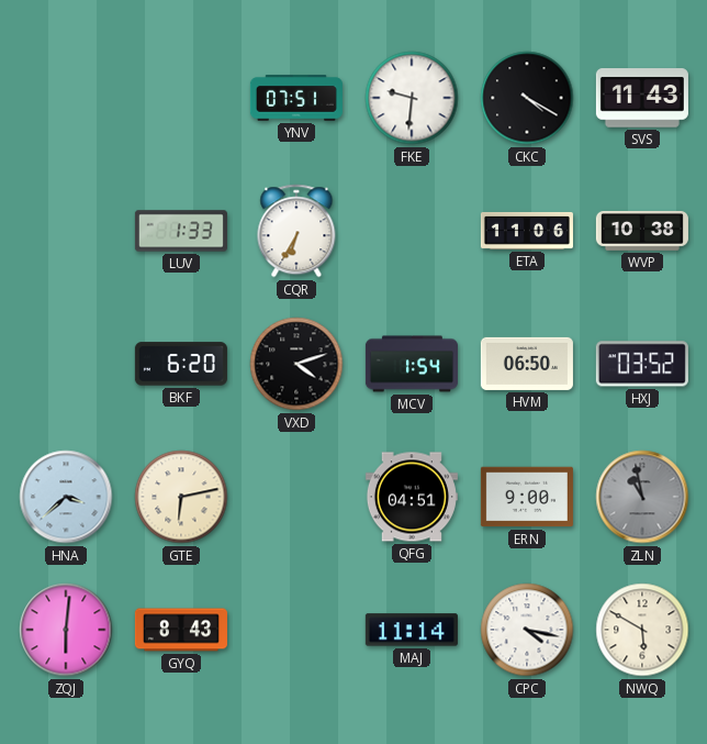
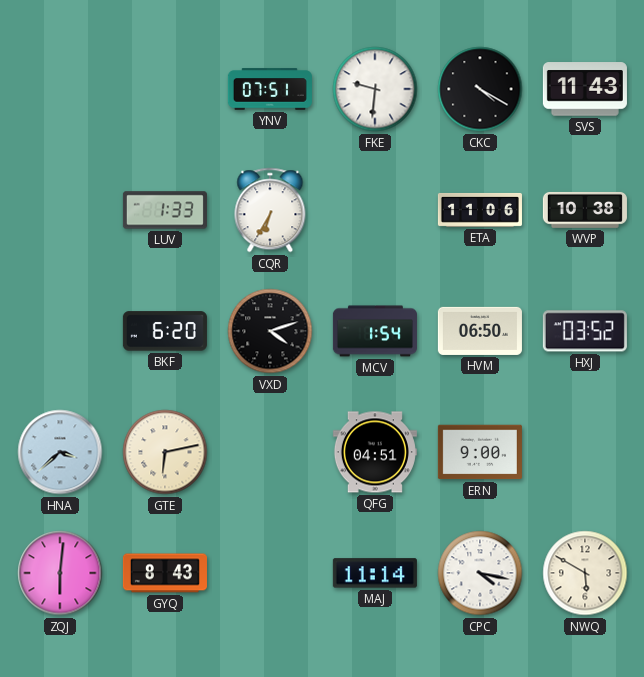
ZLN: 10:58 -> none (642, 497)
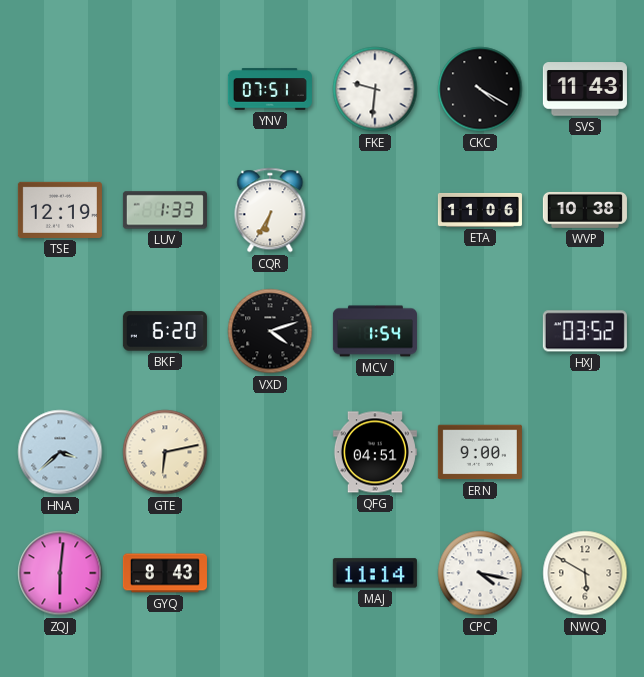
TSE: none -> 12:19 (60, 210)
HVM: 06:50 -> none (480, 331)
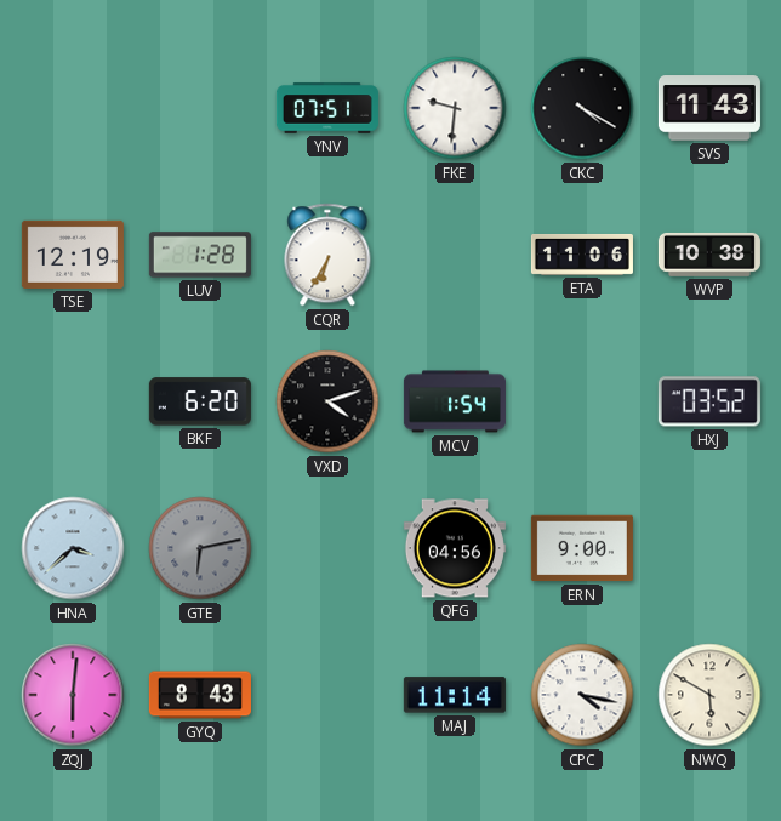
LUV: 1:33 -> 1:28 (200, 255)
GTE dial: cream -> grey (200, 548)
QFG: 04:51 -> 04:56 (455, 548)
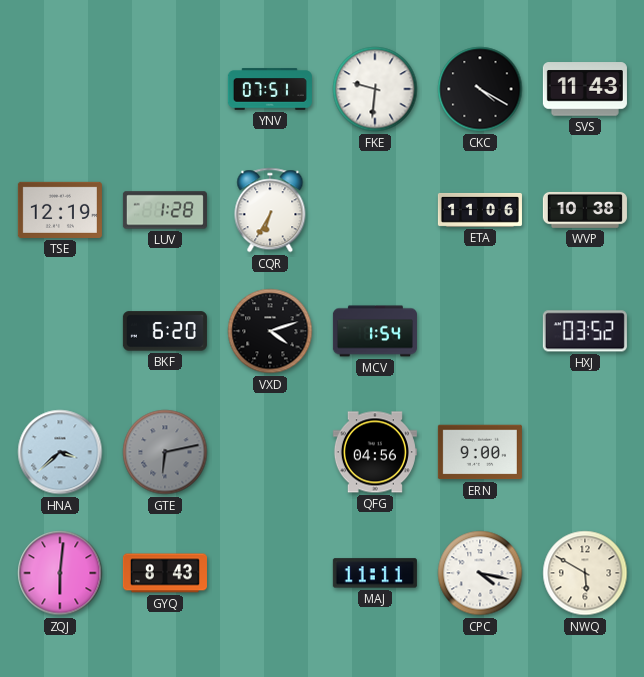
MAJ: 11:14 -> 11:11 (375, 573)
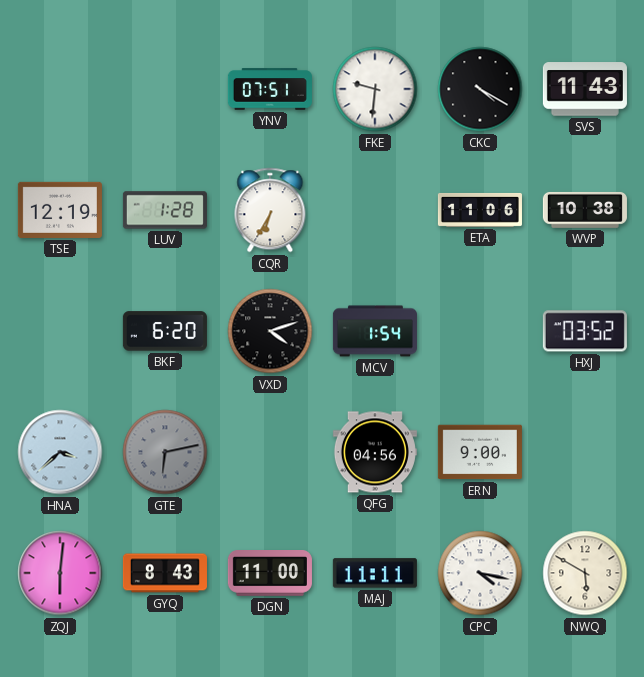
DGN: none -> 11:00 (270, 574)
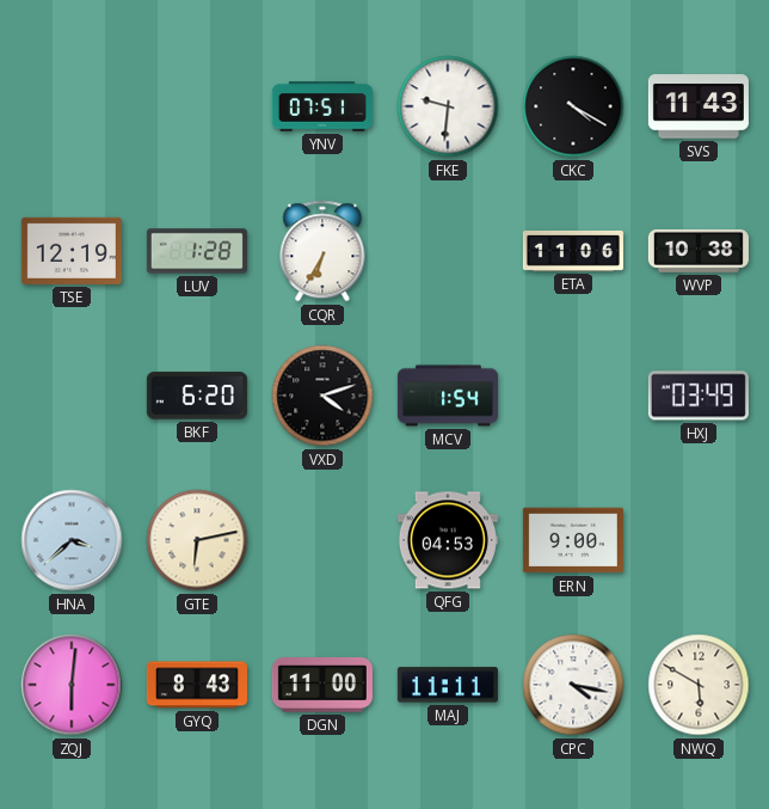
HXJ: 03:52 -> 03:49 (699, 396)
GTE dial: grey -> cream (197, 540)
QFG: 04:56 -> 04:53 (448, 540)
